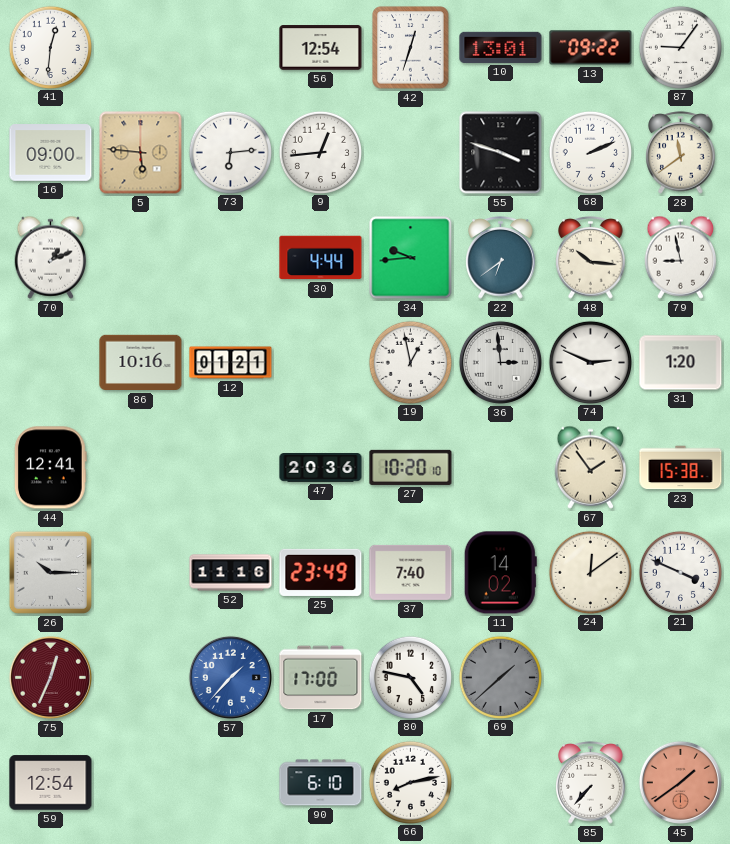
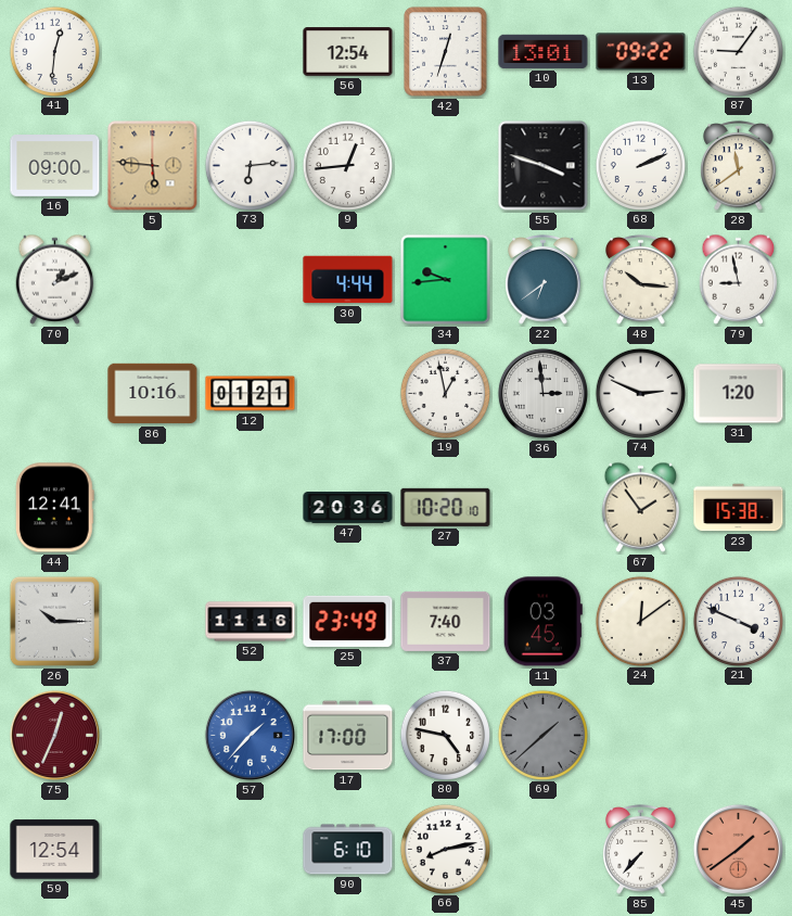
11: 14:02 -> 03:45 (542, 622)
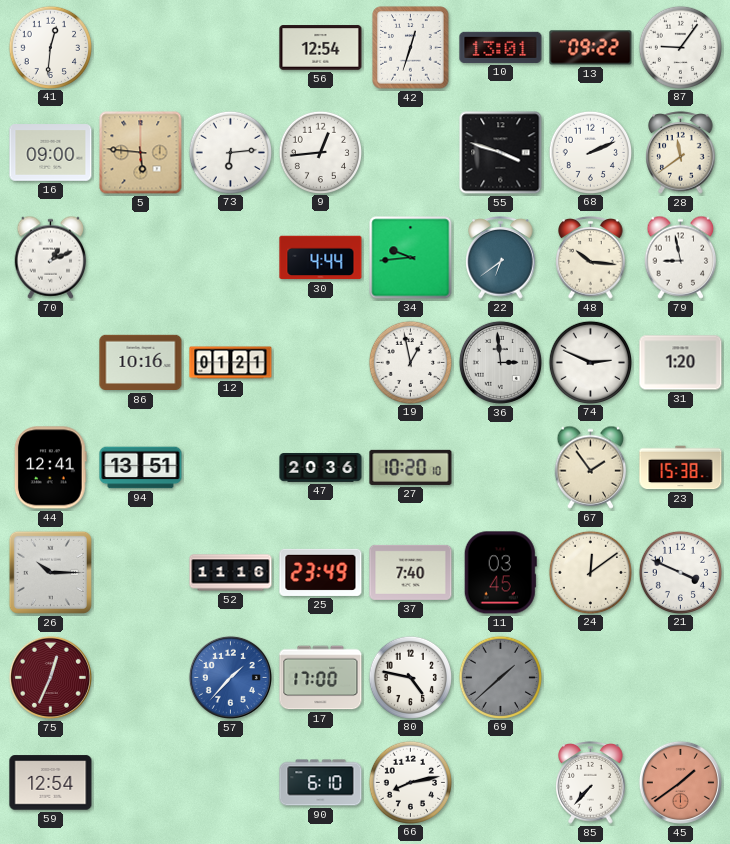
94: none -> 13:51 (141, 468)
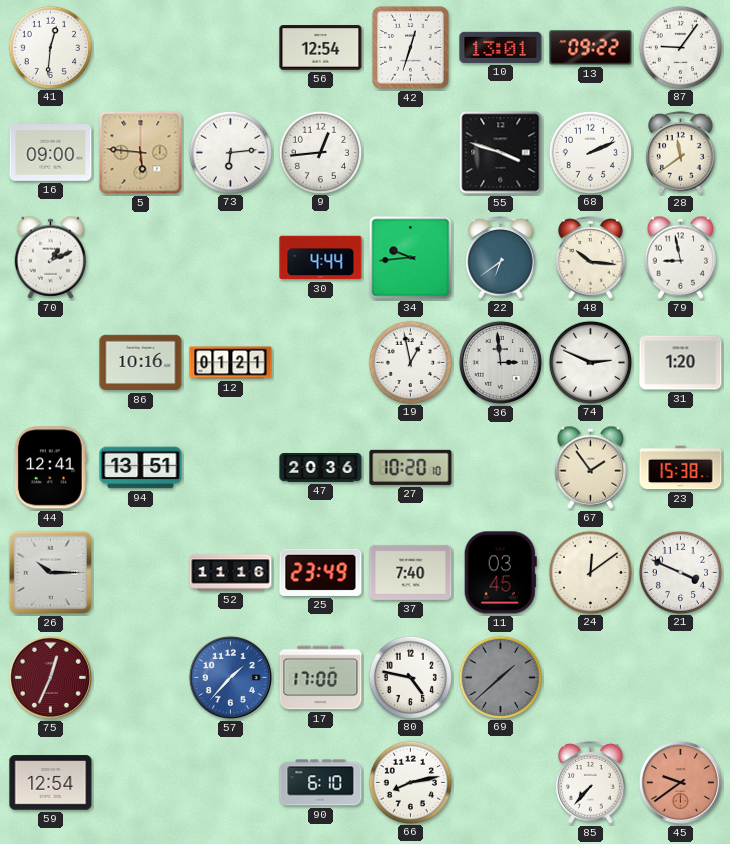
45: 1:39 -> 9:39 (680, 782)
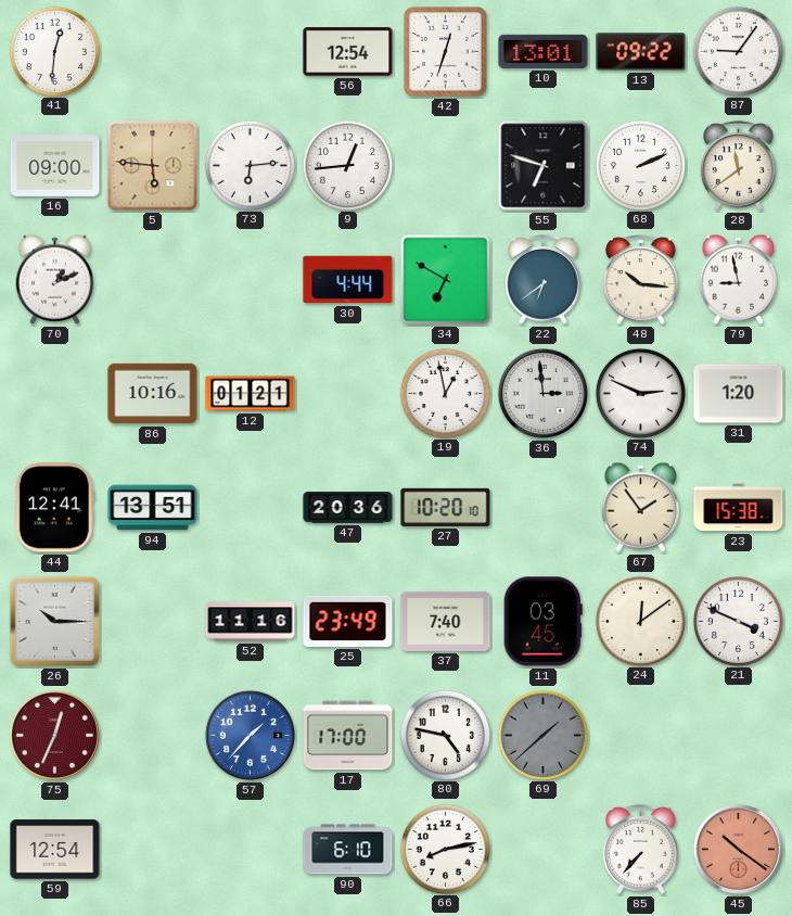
55: 3:48 -> 6:48 (544, 166)
34: 9:44 -> 6:50 (446, 280)
45: 9:39 -> 10:21 (738, 849)
